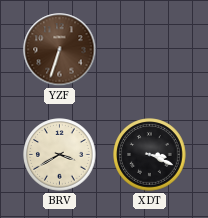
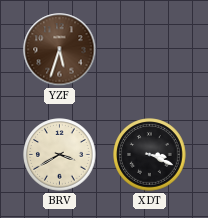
YZF: 6:33 -> 5:33 (60, 50)
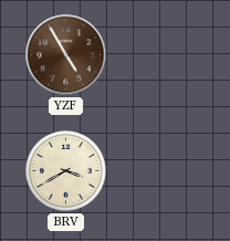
YZF: 5:33 -> 4:55 (66, 55)
XDT: 3:19 -> none (150, 155)
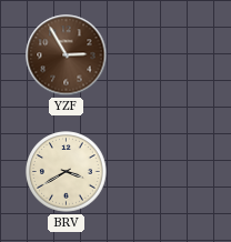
YZF: 4:55 -> 2:55 (67, 56)
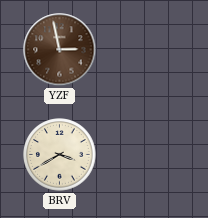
YZF: 2:55 -> 2:58 (60, 50)
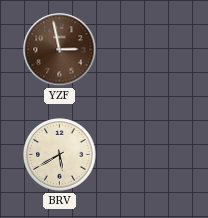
BRV: 3:40 -> 5:40 (60, 155)
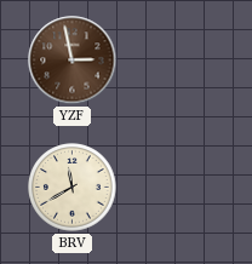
BRV: 5:40 -> 11:40 (73, 188)
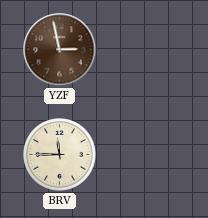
BRV: 11:40 -> 11:45 (60, 155)
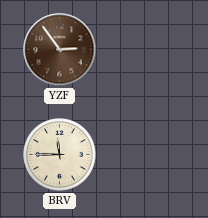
YZF: 2:58 -> 2:54 (60, 50)
